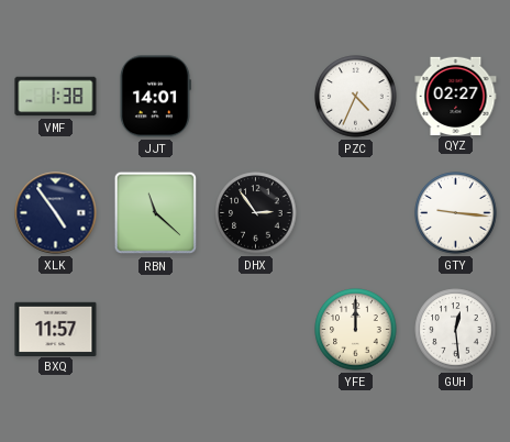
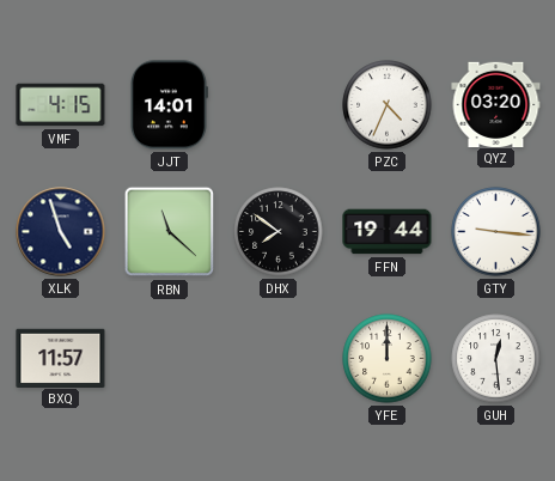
VMF: 1:38 -> 4:15 (61, 105)
QYZ: 02:27 -> 03:20 (496, 104)
XLK: 4:54 -> 4:57 (61, 232)
DHX: 2:54 -> 7:51 (279, 232)
FFN: none -> 19:44 (388, 232)
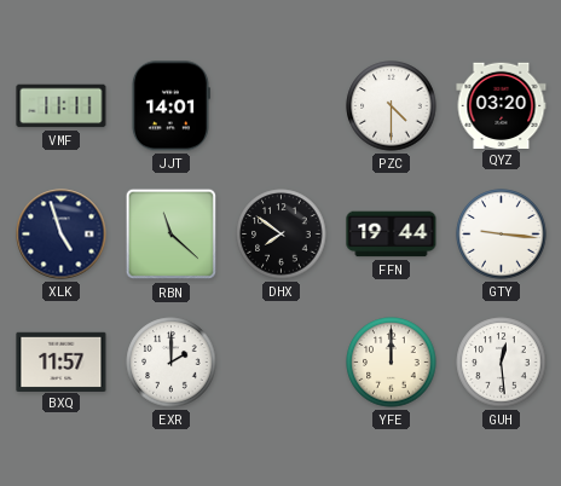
VMF: 4:15 -> 11:11 (62, 106)
PZC: 4:34 -> 4:30 (392, 106)
EXR: none -> 2:00 (172, 363)
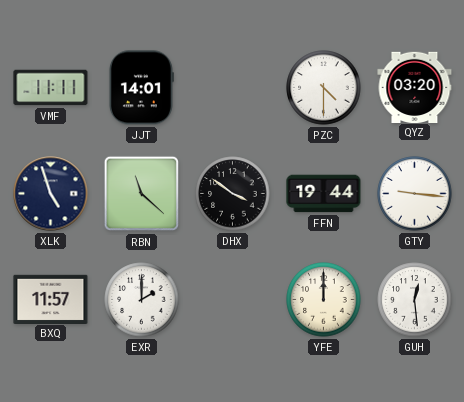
DHX: 7:51 -> 3:51 (233, 194)
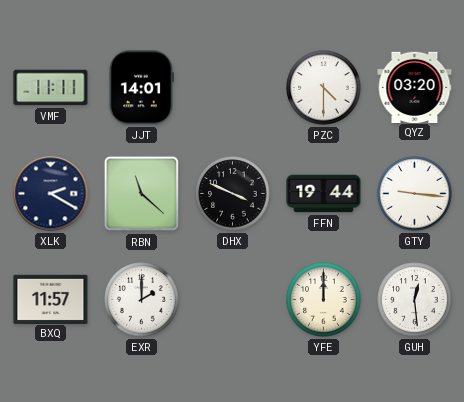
XLK: 4:57 -> 2:20 (51, 194)
DHX: 3:51 -> 3:49 (233, 194)
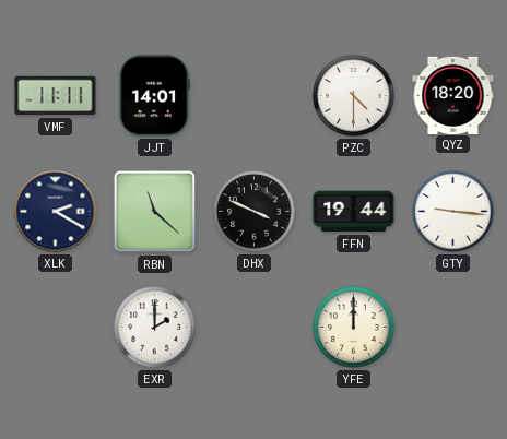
QYZ: 03:20 -> 18:20 (453, 95)
BXQ: 11:57 -> none (51, 299)
GUH: 12:29 -> none (415, 300)
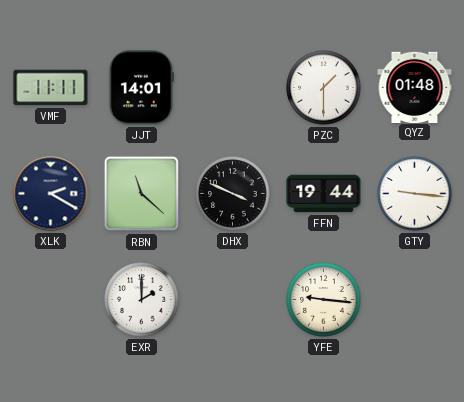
PZC: 4:30 -> 1:30 (324, 88)
QYZ: 18:20 -> 01:48 (415, 87)
YFE: 12:00 -> 9:16 (324, 300)
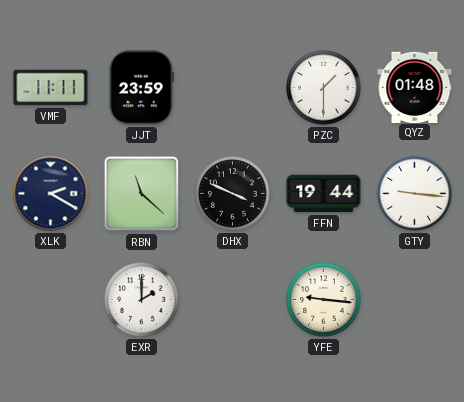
JJT: 14:01 -> 23:59 (141, 88)
